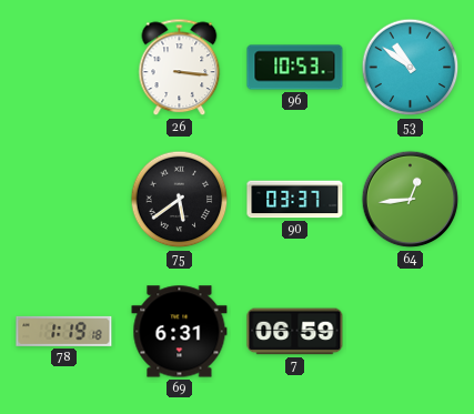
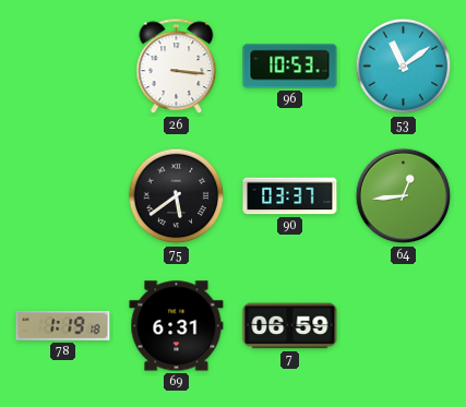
53: 10:51 -> 11:09 (404, 67)
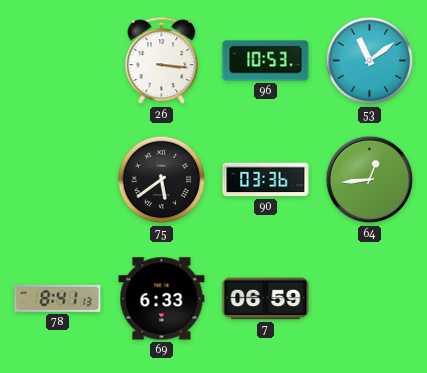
90: 03:37 -> 03:36 (266, 180)
78: 1:19 -> 8:41 (58, 298)
69: 6:31 -> 6:33 (162, 299)
